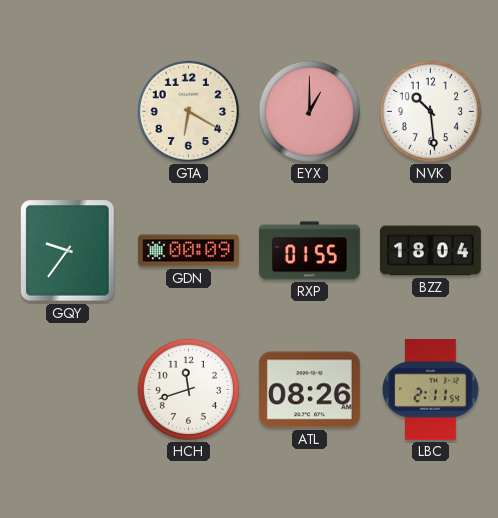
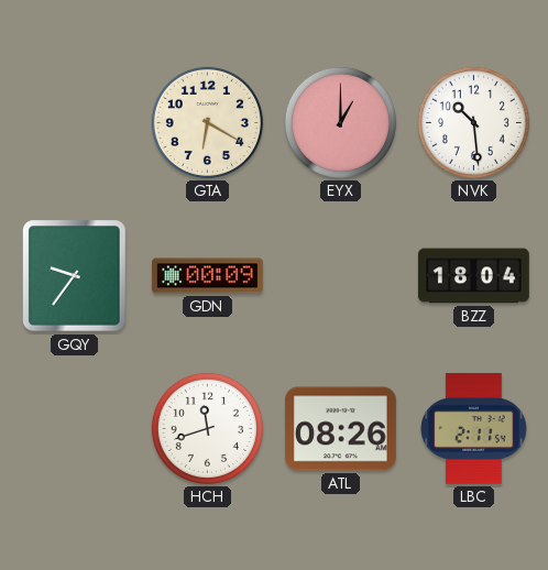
RXP: 01:55 -> none (309, 251)
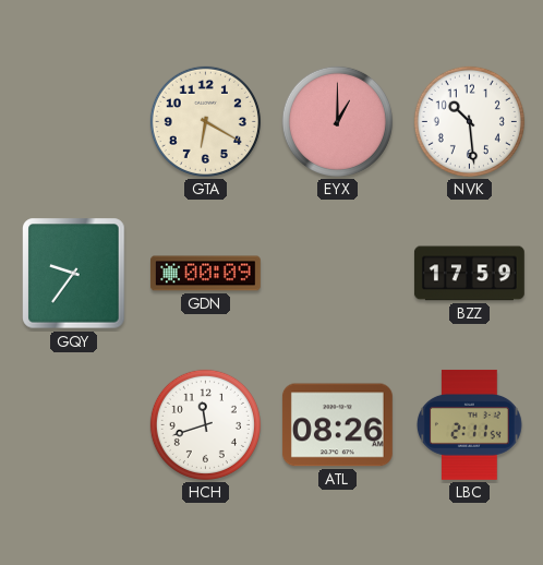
BZZ: 18:04 -> 17:59 (469, 274)
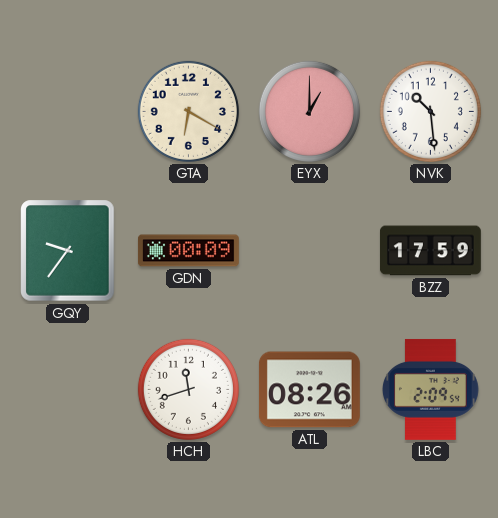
LBC: 2:11 -> 2:09 (431, 389)
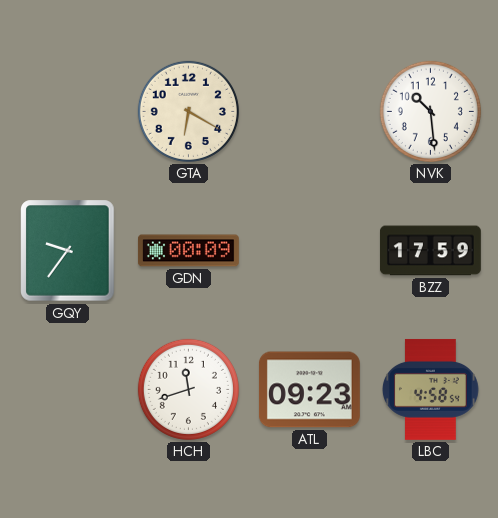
EYX: 1:00 -> none (309, 111)
ATL: 08:26 -> 09:23 (309, 390)
LBC: 2:09 -> 4:58 (431, 389)
